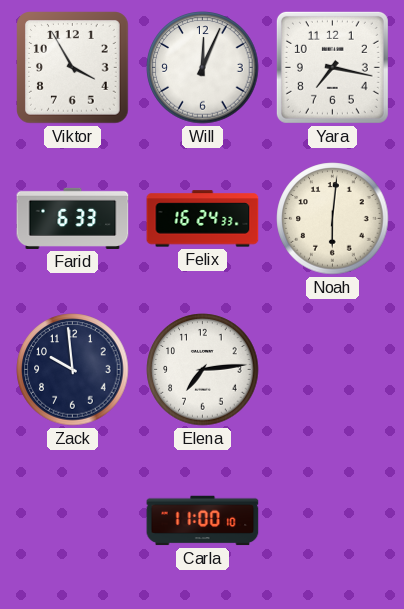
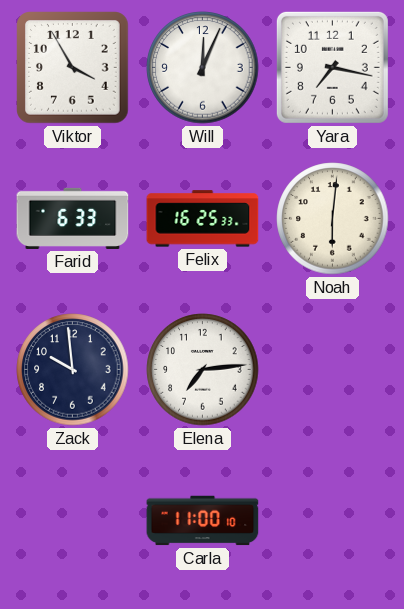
Felix: 16:24 -> 16:25 (203, 219)
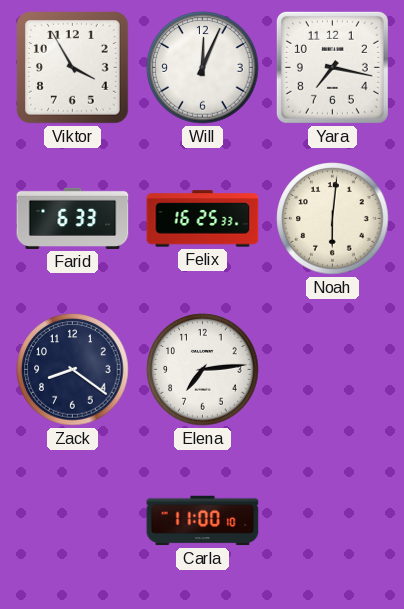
Zack: 9:59 -> 8:21 (73, 370)
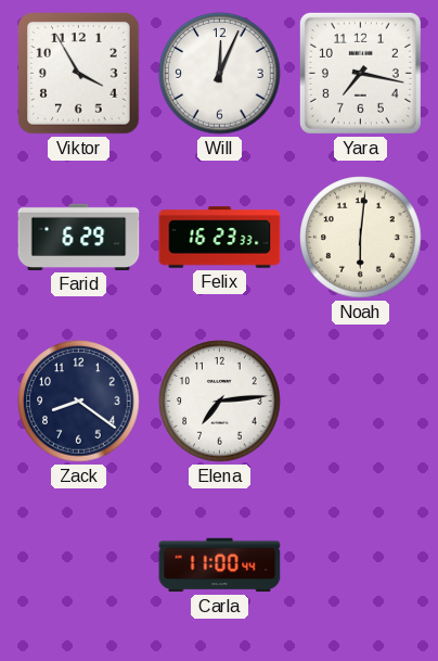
Farid: 6:33 -> 6:29 (79, 237)
Felix: 16:25 -> 16:23 (220, 238)
Carla: 11:00:10 -> 11:00:44 (220, 565)
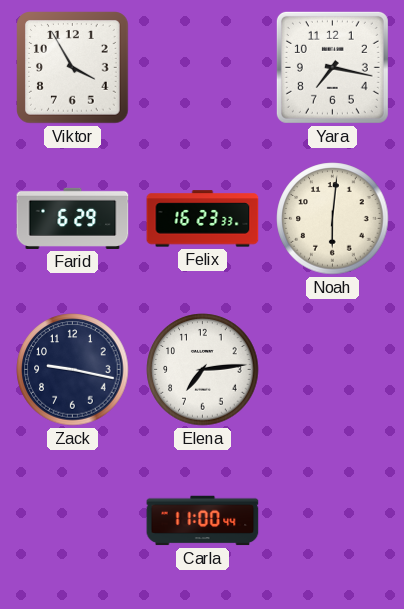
Will: 12:04 -> none (220, 74)
Zack: 8:21 -> 9:17 (73, 370)
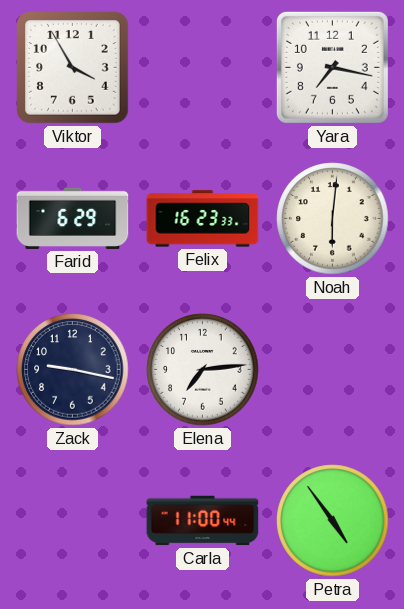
Petra: none -> 4:54 (333, 521)
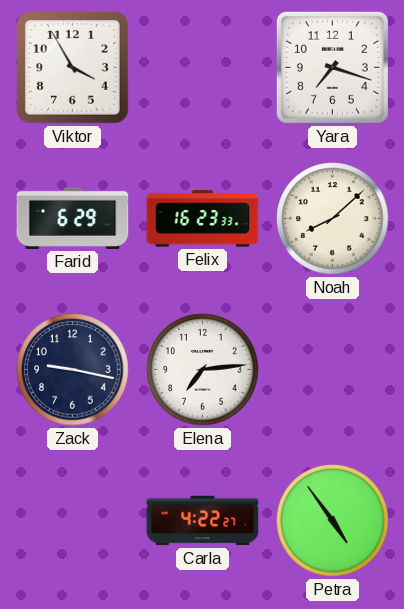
Yara: 7:17 -> 7:18 (332, 67)
Noah: 6:01 -> 8:08 (333, 219)
Carla: 11:00 -> 4:22 (203, 521)
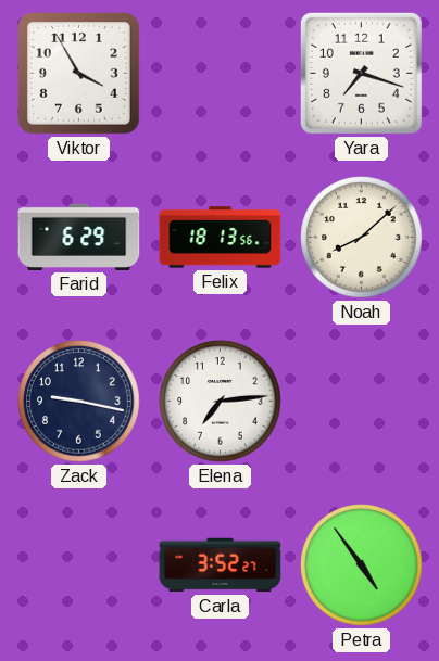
Felix: 16:23 -> 18:13 (221, 238)
Carla: 4:22 -> 3:52 (221, 565)
